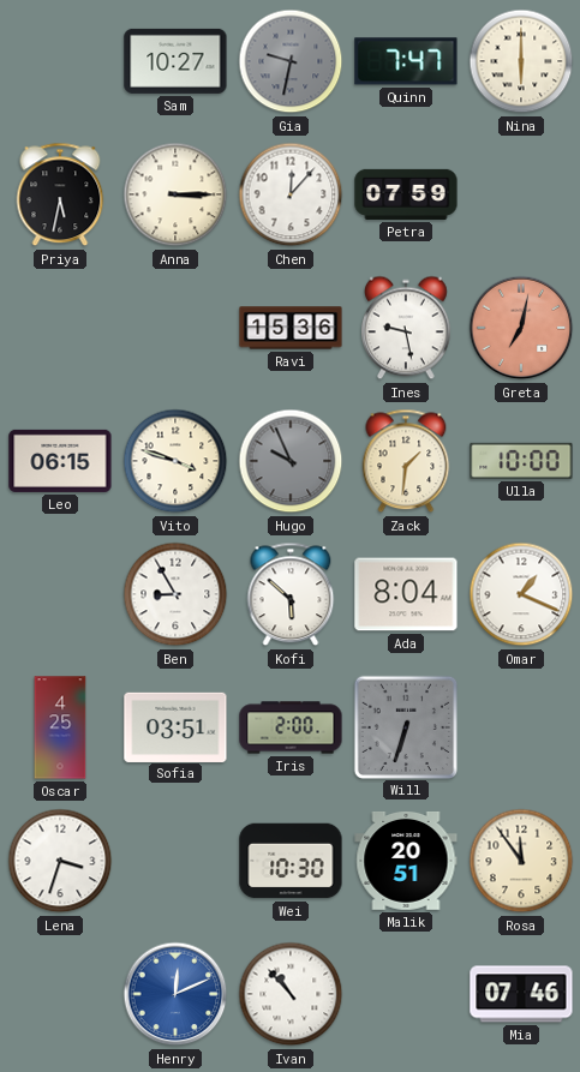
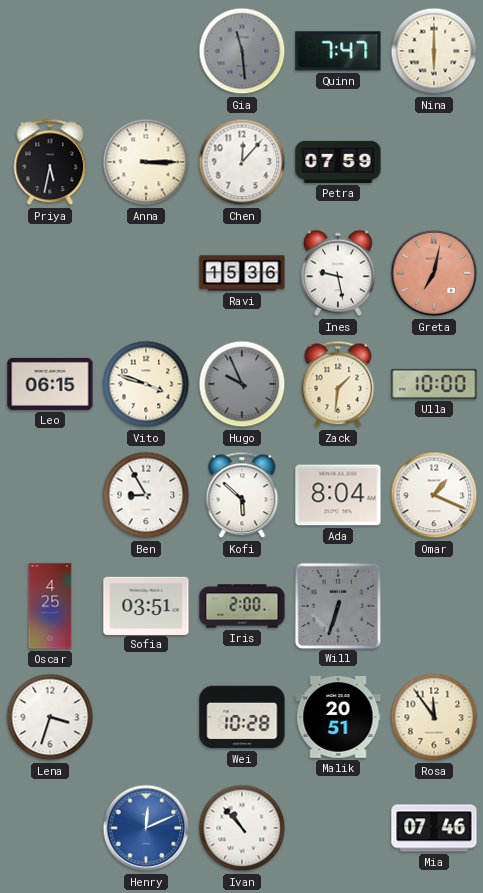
Sam: 10:27 -> none (175, 61)
Gia: 9:32 -> 11:29 (242, 51)
Wei: 10:30 -> 10:28 (242, 717)
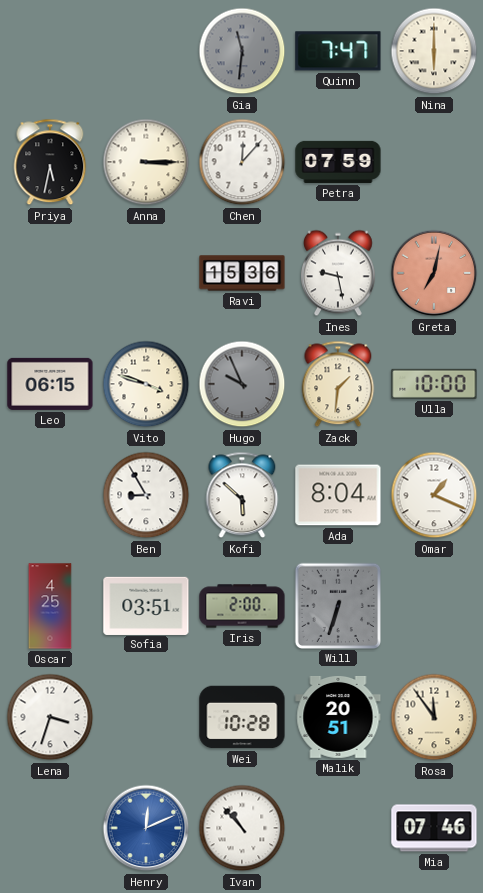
Gia: 11:29 -> 11:31 (242, 51)
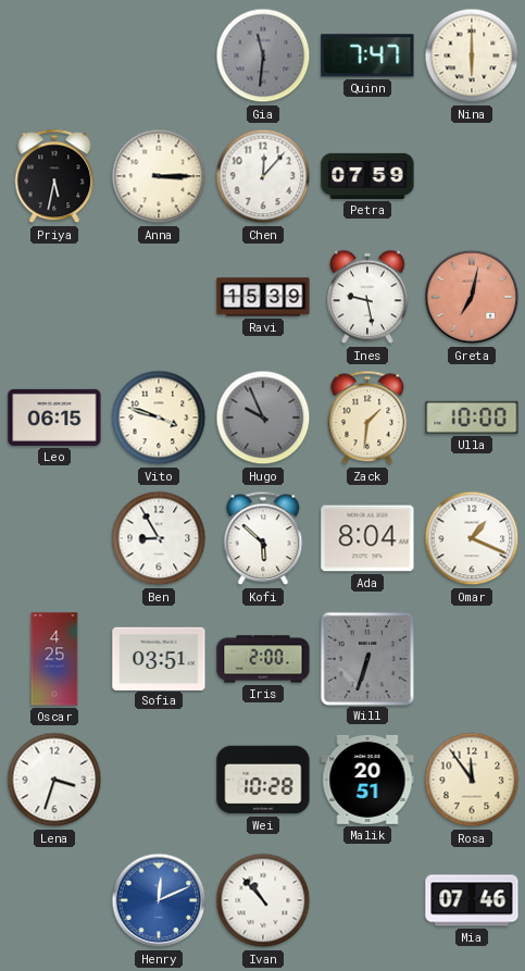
Ravi: 15:36 -> 15:39 (263, 297)
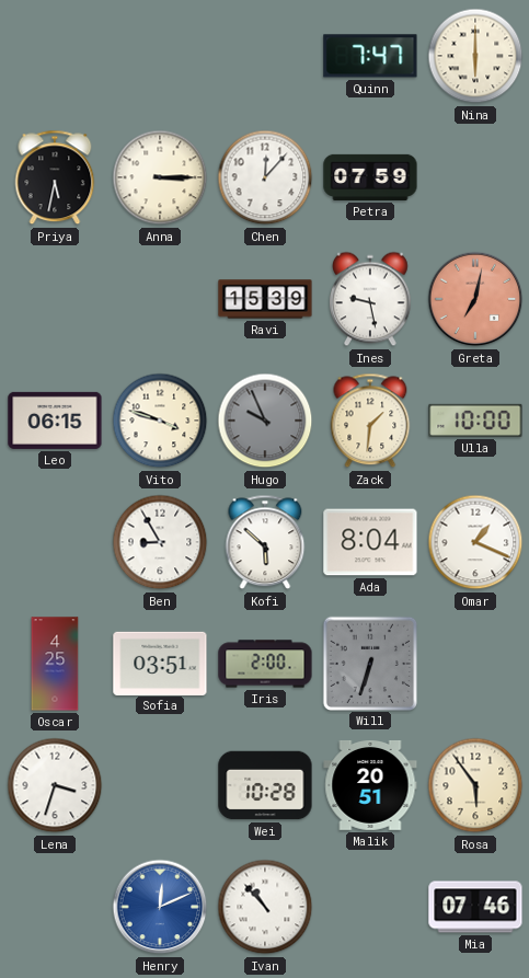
Gia: 11:31 -> none (263, 55)
Rosa: 11:54 -> 5:54 (475, 785)
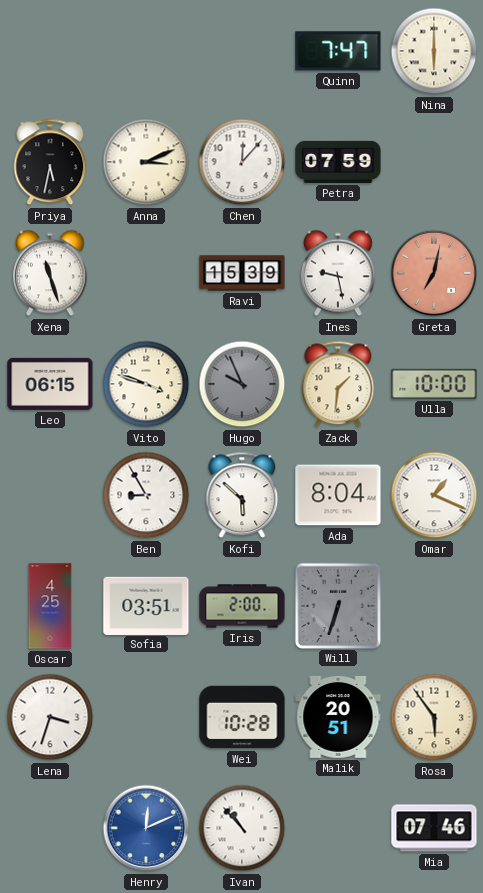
Anna: 3:15 -> 3:11 (146, 162)
Xena: none -> 11:27 (51, 273)
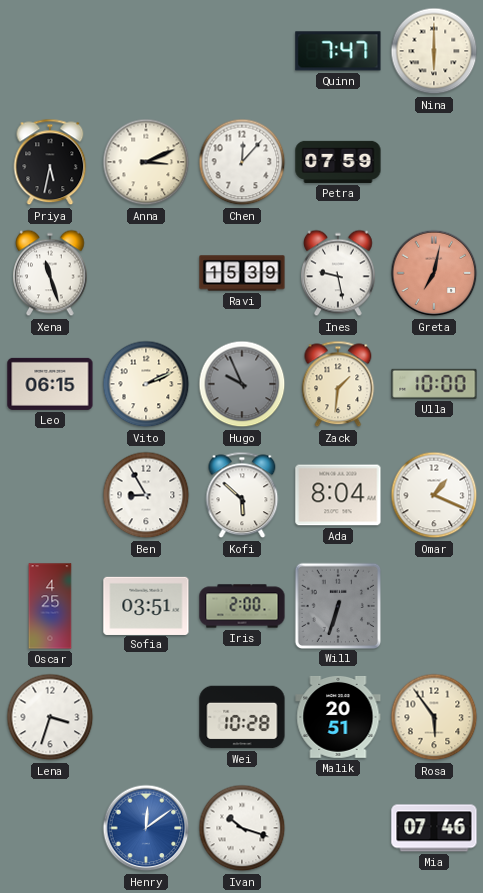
Vito: 3:48 -> 2:11 (146, 384)
Henry: 12:11 -> 12:09 (146, 828)
Ivan: 10:53 -> 10:18 (242, 828)
